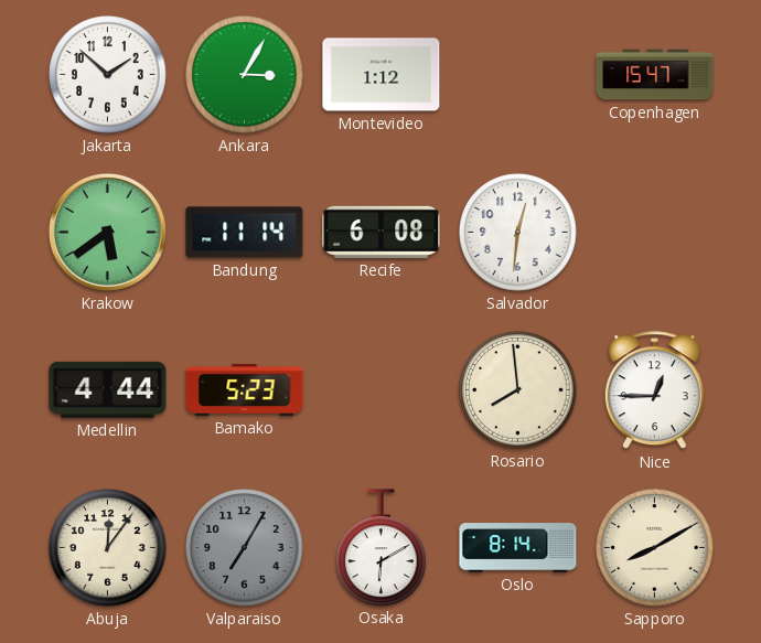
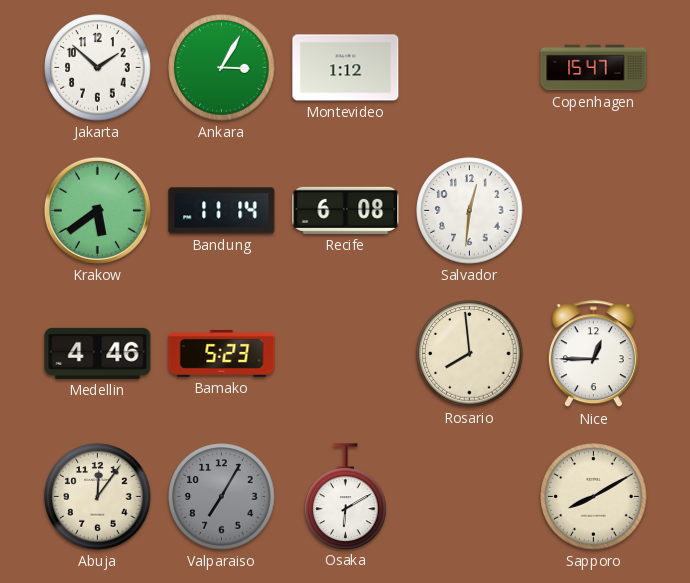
Medellin: 4:44 -> 4:46 (98, 353)
Oslo: 8:14 -> none (518, 548)
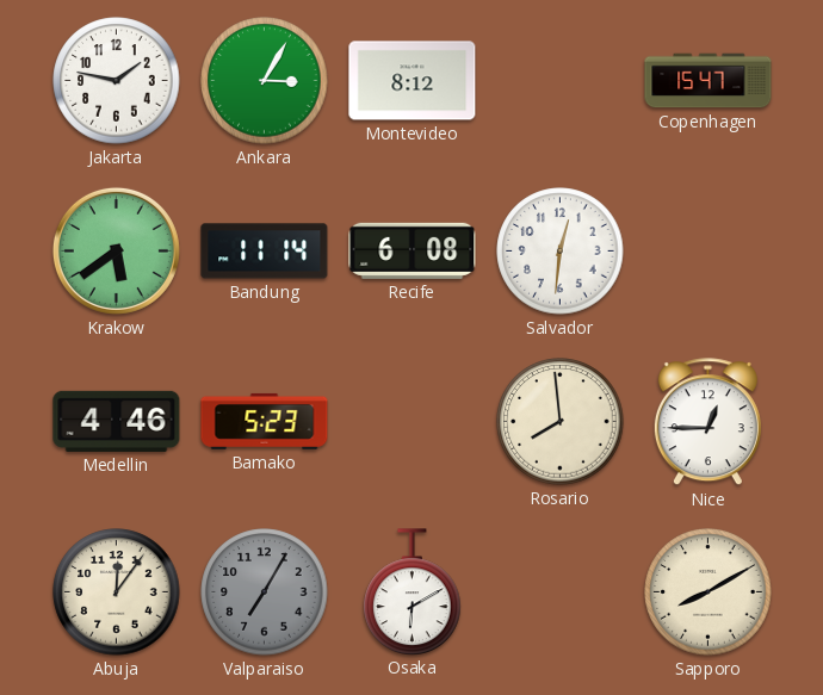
Jakarta: 1:52 -> 1:47 (117, 81)
Montevideo: 1:12 -> 8:12 (413, 81)
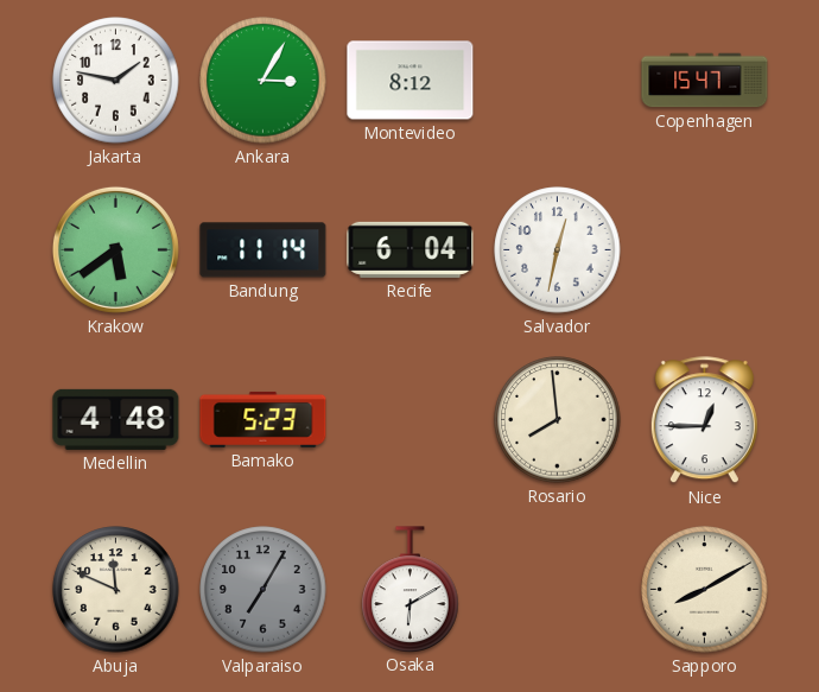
Recife: 6:08 -> 6:04 (411, 249)
Salvador: 12:31 -> 12:32 (558, 250)
Medellin: 4:46 -> 4:48 (116, 419)
Abuja: 12:06 -> 11:49 (116, 590)
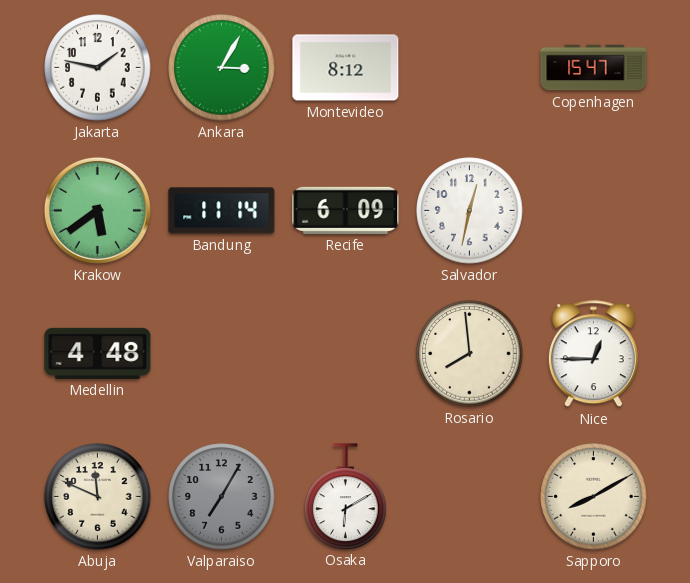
Recife: 6:04 -> 6:09 (346, 210)
Bamako: 5:23 -> none (264, 419)
